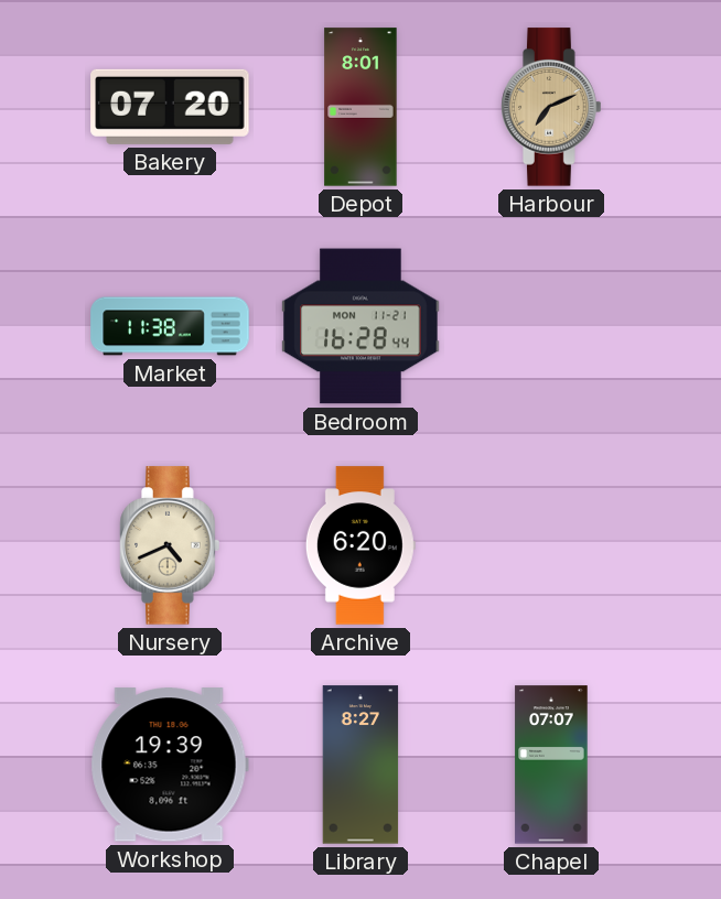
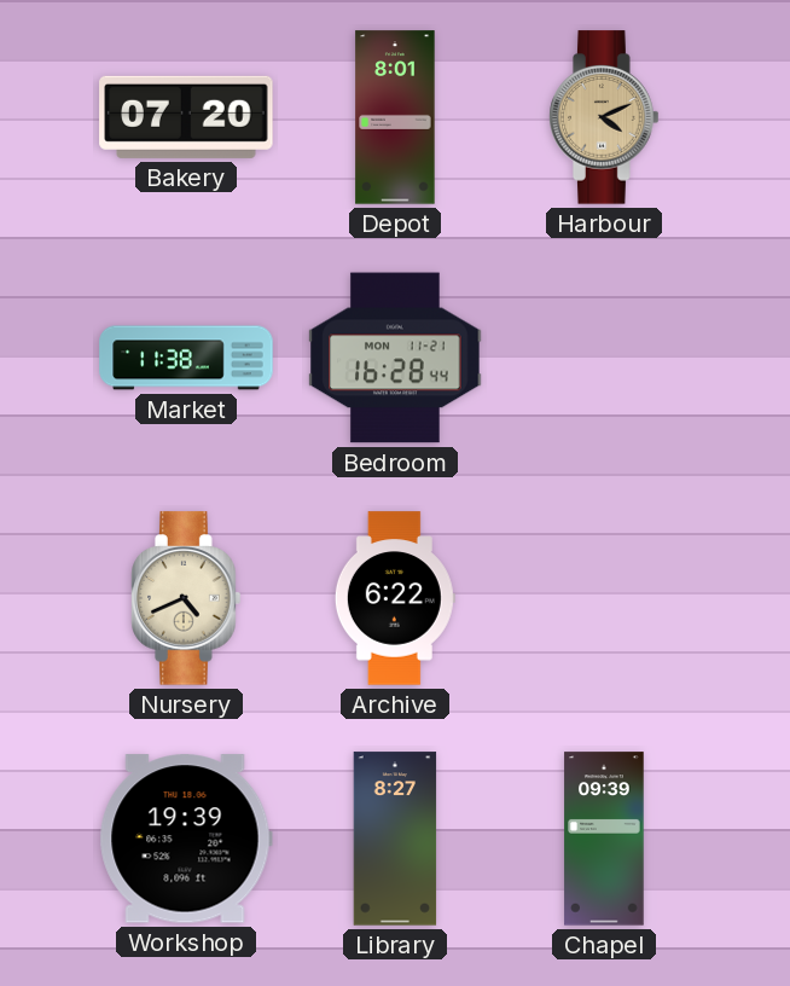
Harbour: 7:11 -> 4:11 (604, 117)
Archive: 6:20 -> 6:22 (395, 598)
Chapel: 07:07 -> 09:39 (604, 839)
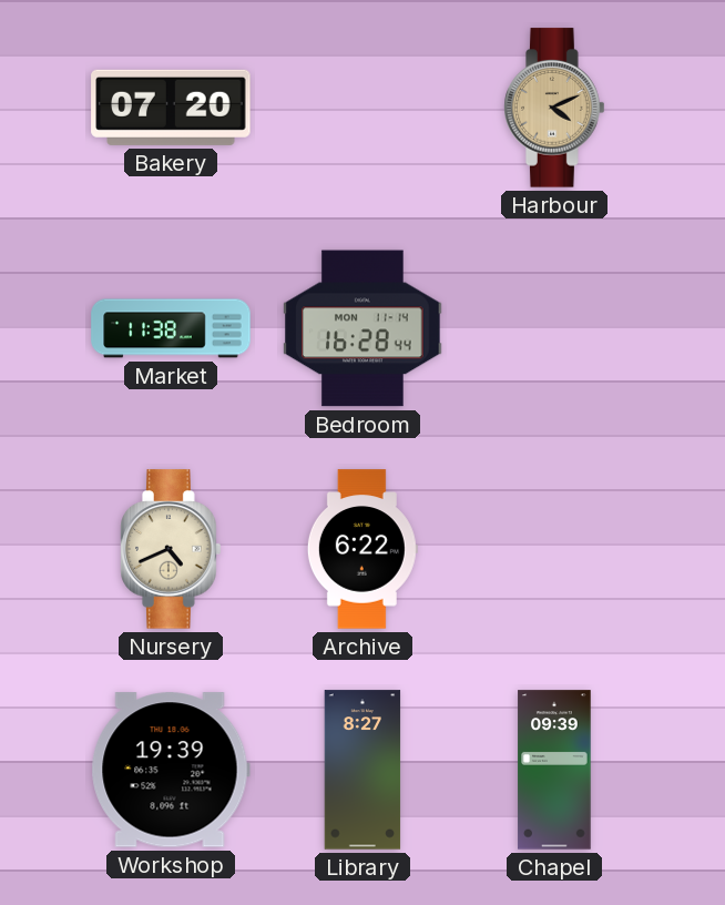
Depot: 8:01 -> none (395, 117)
Bedroom date: MON 11-21 -> MON 11-14 (362, 328)
